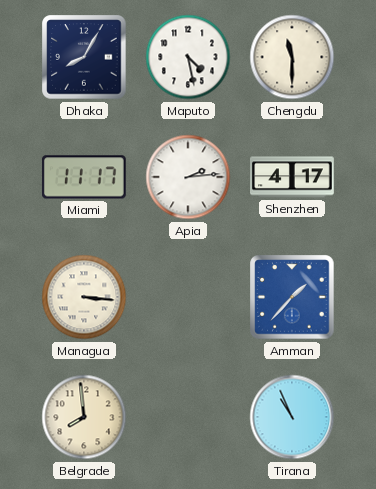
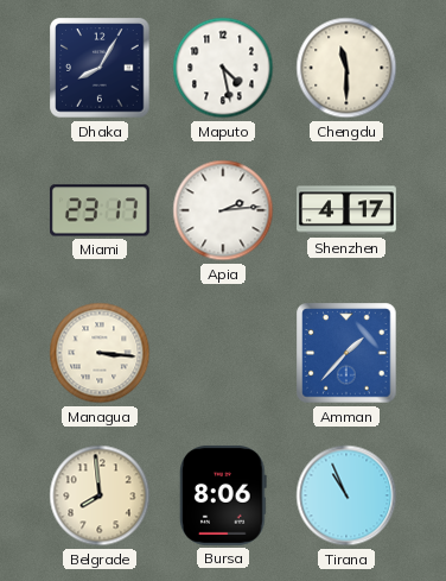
Miami: 11:17 -> 23:17 (100, 210)
Bursa: none -> 8:06 (224, 495)
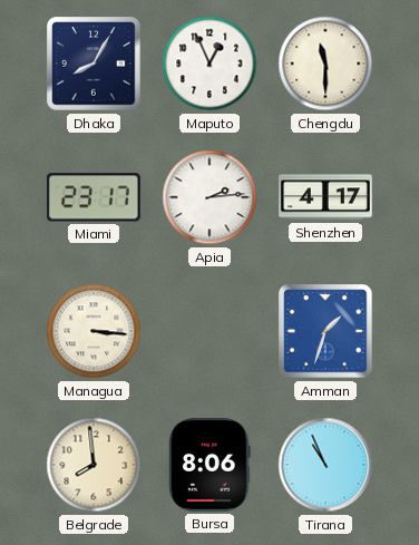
Maputo: 4:28 -> 12:56 (209, 64)
Amman: 1:37 -> 1:33 (325, 331)
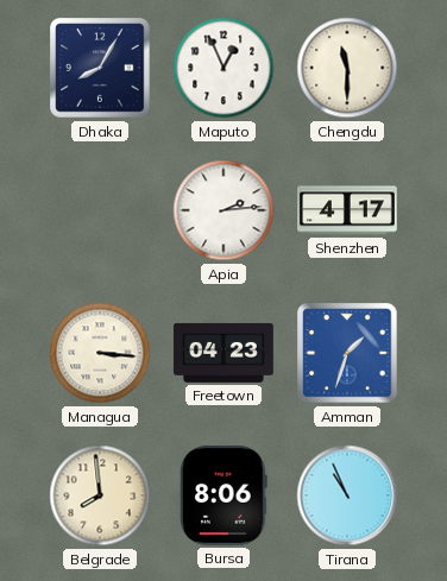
Miami: 23:17 -> none (94, 197)
Freetown: none -> 04:23 (225, 353)
